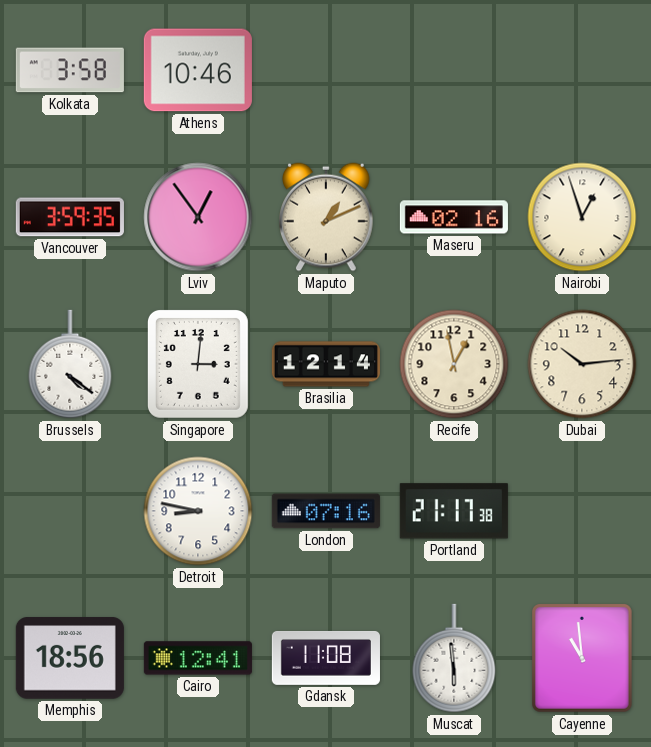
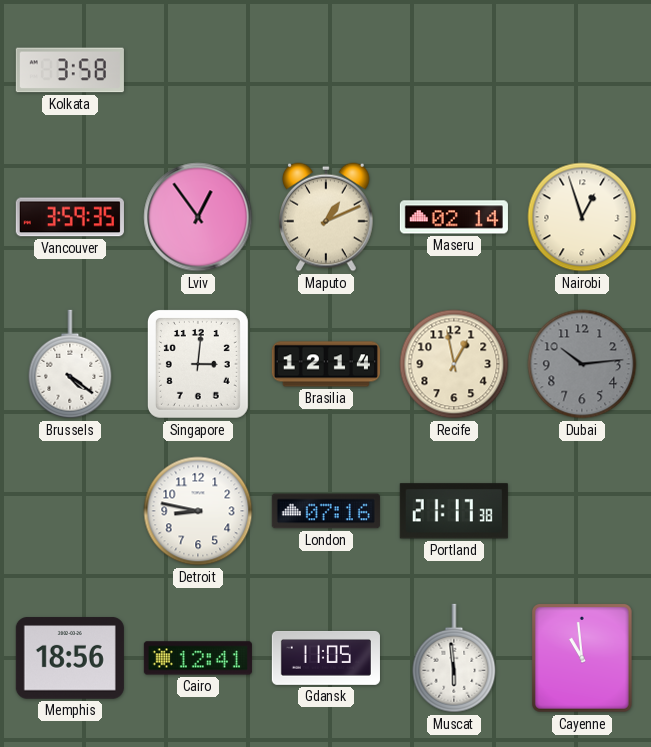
Athens: 10:46 -> none (198, 70)
Maseru: 02:16 -> 02:14 (454, 217)
Dubai dial: cream -> grey (582, 364)
Gdansk: 11:08 -> 11:05 (326, 658)
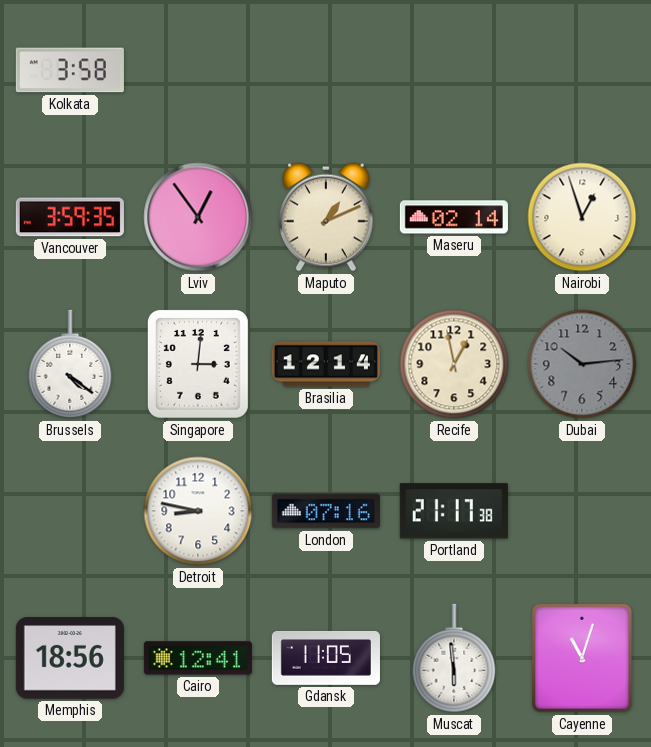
Cayenne: 10:59 -> 11:03 (583, 659)
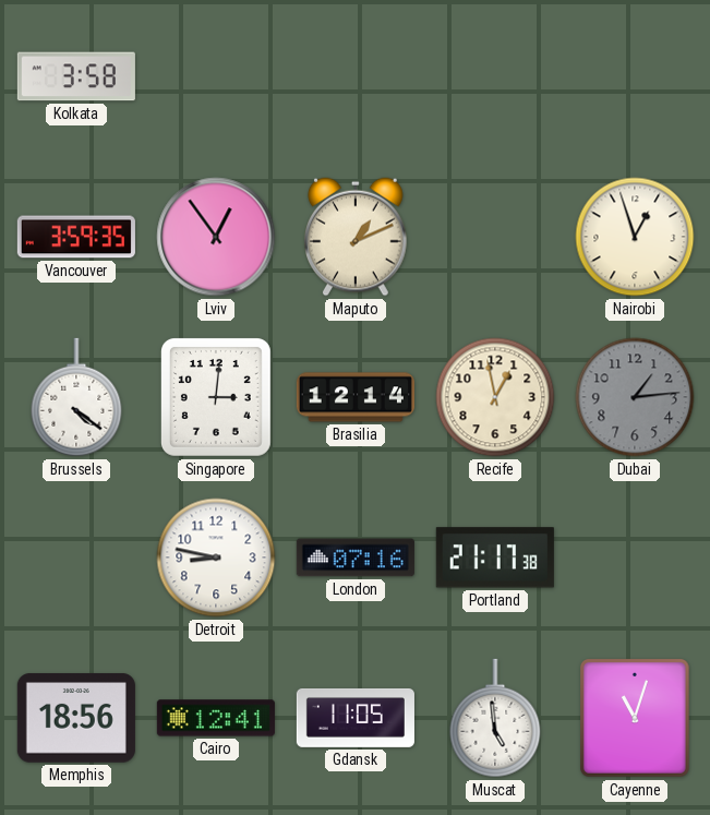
Maseru: 02:14 -> none (454, 217)
Dubai: 10:14 -> 1:14 (635, 397)
Muscat: 5:59 -> 4:59 (495, 718)
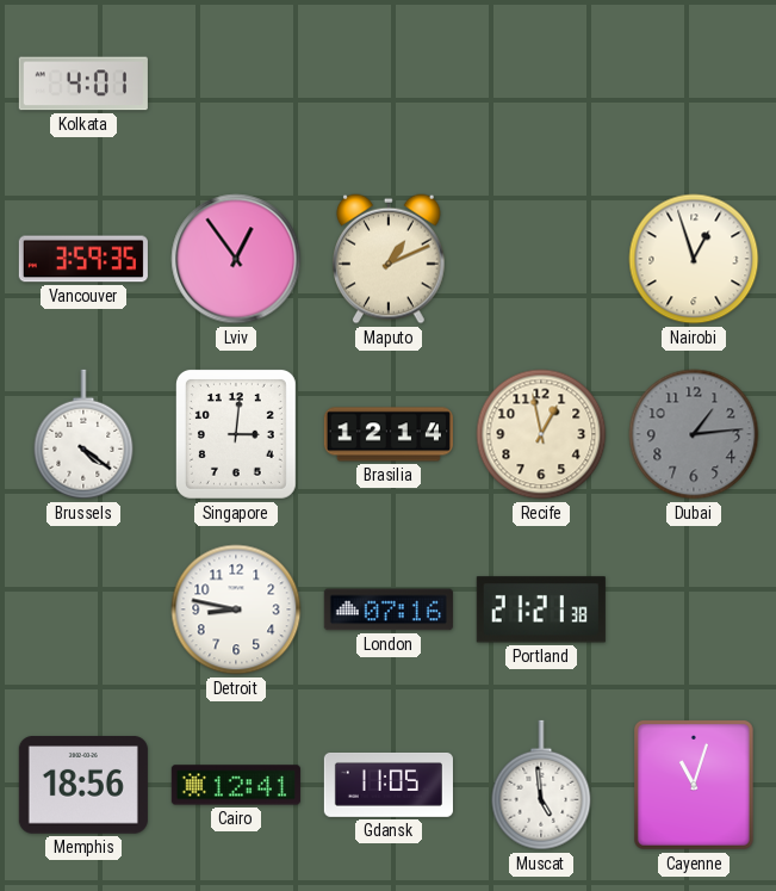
Kolkata: 3:58 -> 4:01 (83, 83)
Portland: 21:17 -> 21:21 (541, 610)
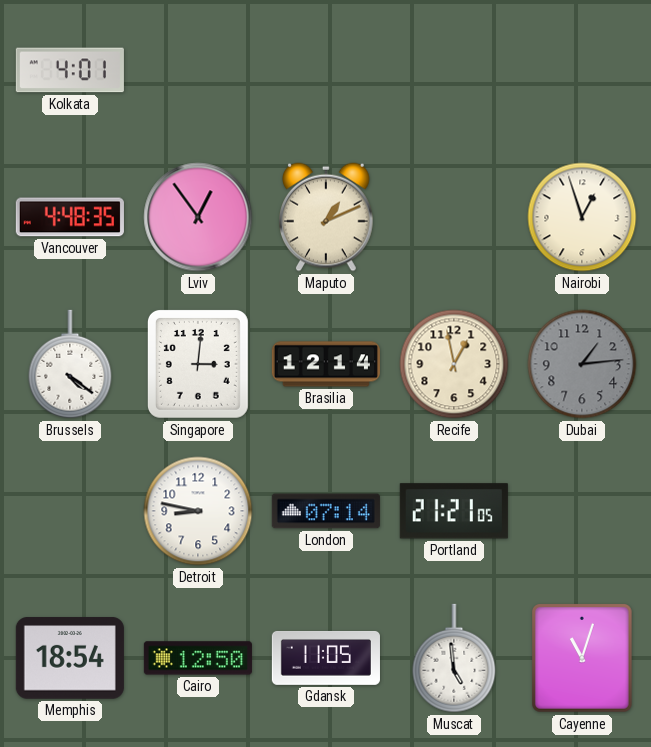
Vancouver: 3:59 -> 4:48 (70, 217)
London: 07:16 -> 07:14 (326, 511)
Portland: 21:21:38 -> 21:21:05 (454, 511)
Memphis: 18:56 -> 18:54 (70, 658)
Cairo: 12:41 -> 12:50 (198, 658)
